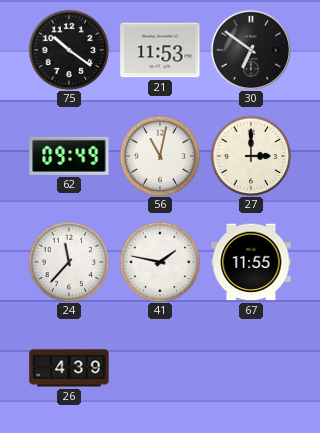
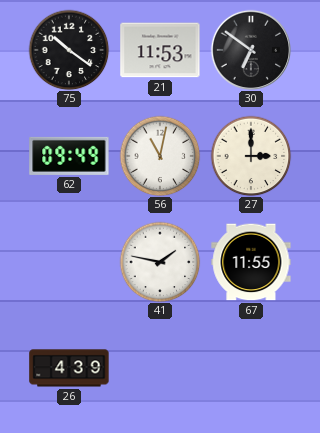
24: 11:37 -> none (69, 262)
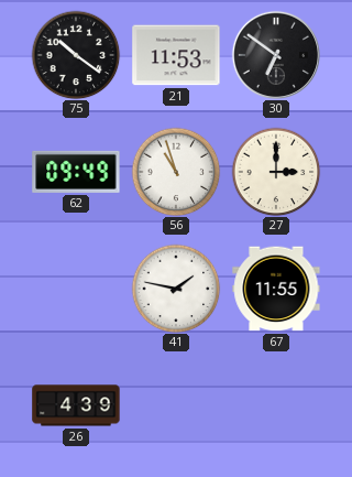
56: 11:02 -> 10:57 (176, 172)
